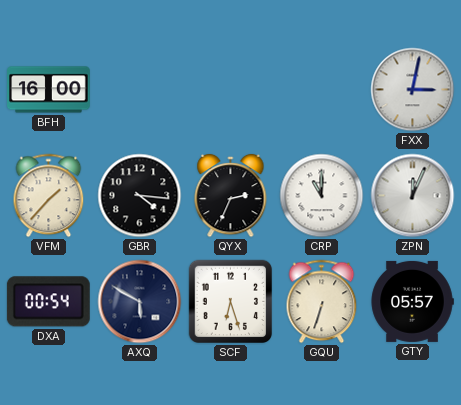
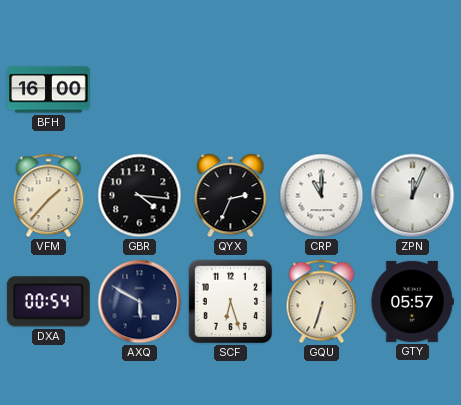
FXX: 3:02 -> none (413, 90)
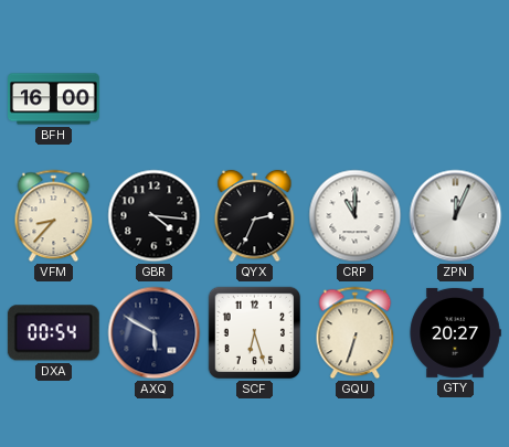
VFM: 1:37 -> 8:37 (54, 216)
GTY: 05:57 -> 20:27 (455, 332)
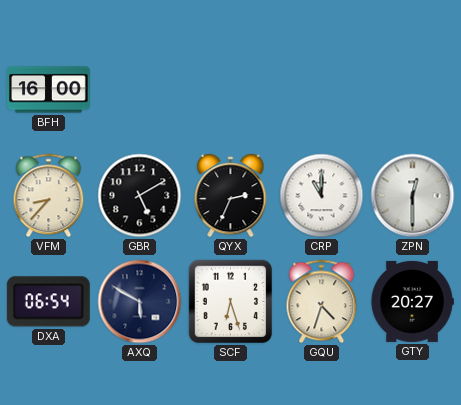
GBR: 4:16 -> 5:10 (140, 196)
ZPN: 12:04 -> 12:30 (413, 196)
DXA: 00:54 -> 06:54 (48, 302)
GQU: 6:33 -> 4:33 (322, 302)
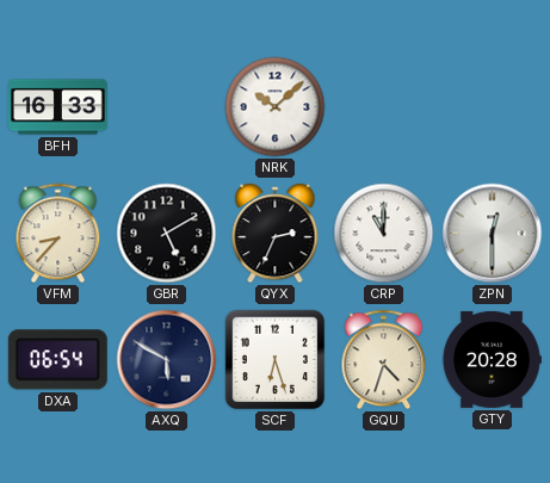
BFH: 16:00 -> 16:33 (58, 107)
NRK: none -> 10:08 (276, 107)
GTY: 20:27 -> 20:28 (492, 359)
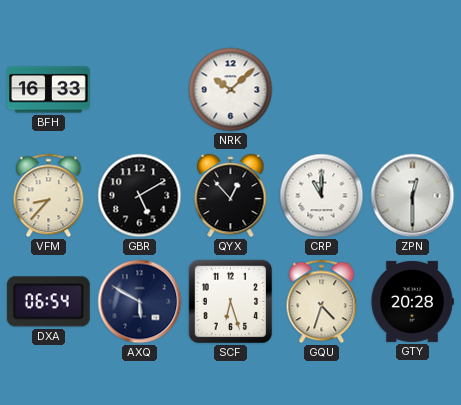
QYX: 2:34 -> 12:53 (231, 196)
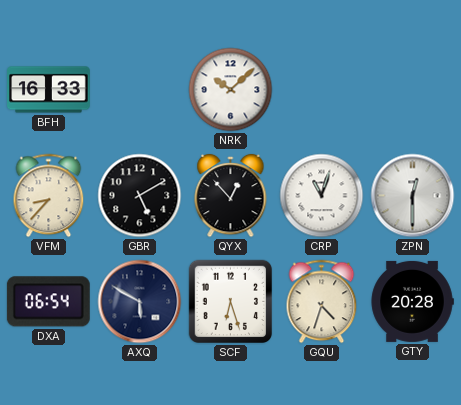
CRP: 11:00 -> 11:03 (322, 196)
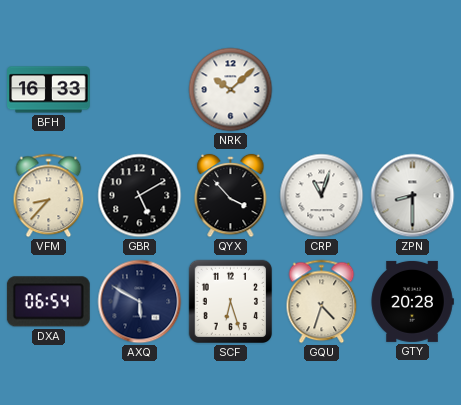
QYX: 12:53 -> 3:53 (231, 196)
ZPN: 12:30 -> 8:30 (413, 196)
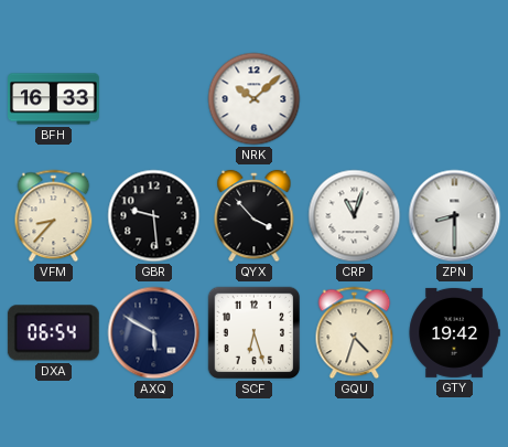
GBR: 5:10 -> 9:29 (154, 216)
GTY: 20:28 -> 19:42 (454, 332)
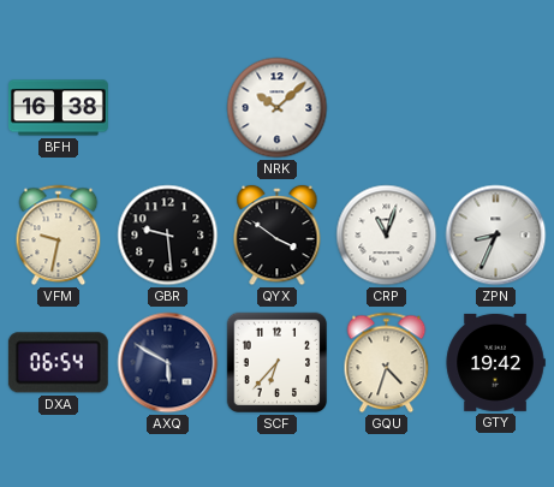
BFH: 16:33 -> 16:38 (59, 108)
VFM: 8:37 -> 9:32 (59, 236)
QYX: 3:53 -> 3:51 (278, 236)
ZPN: 8:30 -> 8:34 (496, 236)
SCF: 6:27 -> 6:37 (278, 363)
